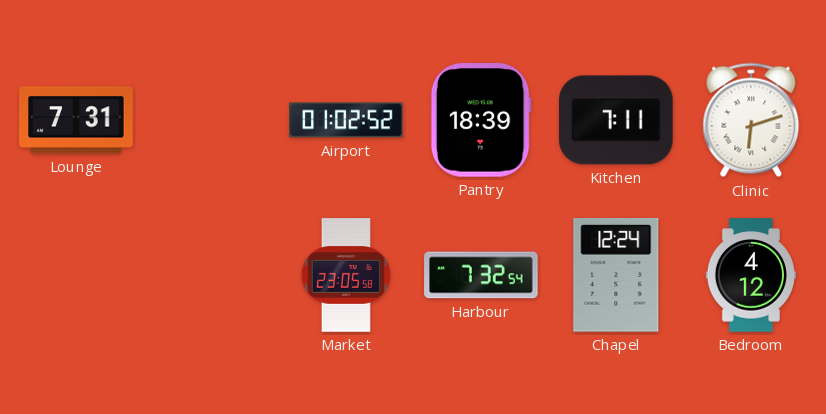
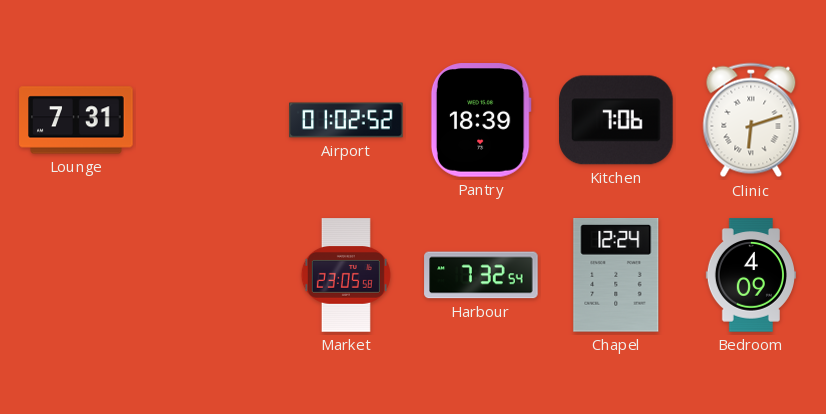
Kitchen: 7:11 -> 7:06 (616, 120)
Bedroom: 4:12 -> 4:09 (750, 275)
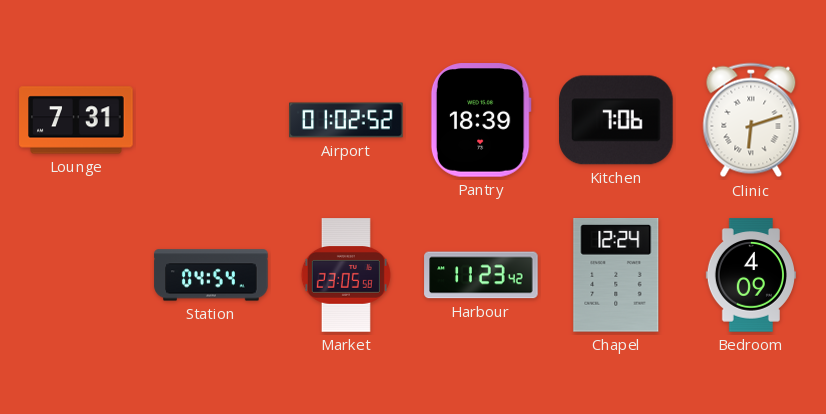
Station: none -> 04:54 (211, 275)
Harbour: 7:32 -> 11:23 (481, 275)
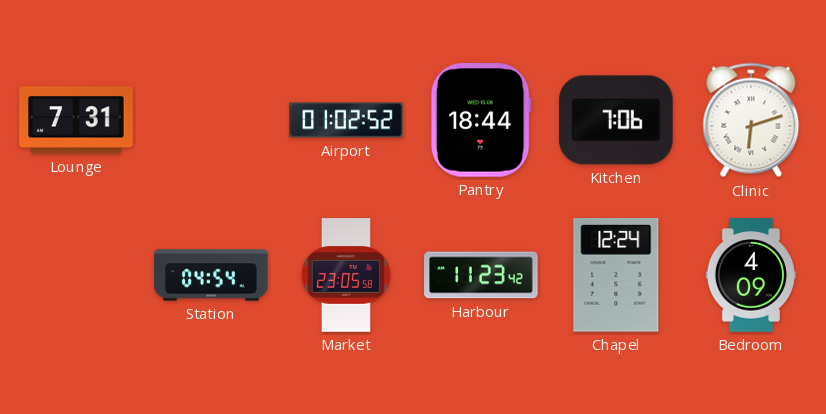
Pantry: 18:39 -> 18:44 (481, 120)
